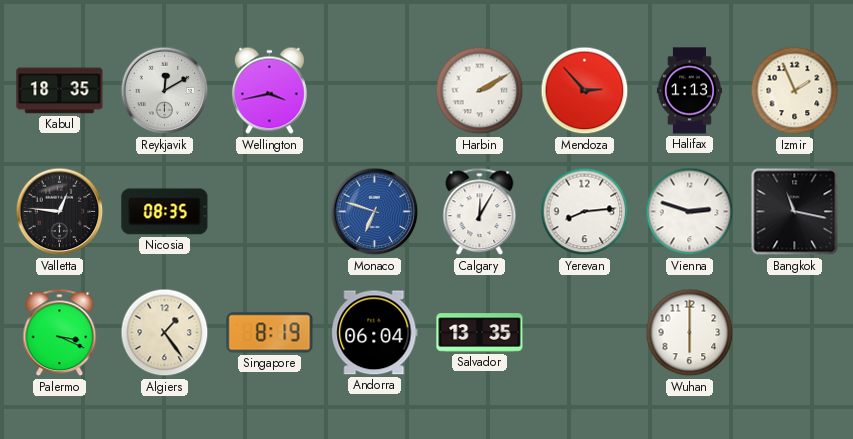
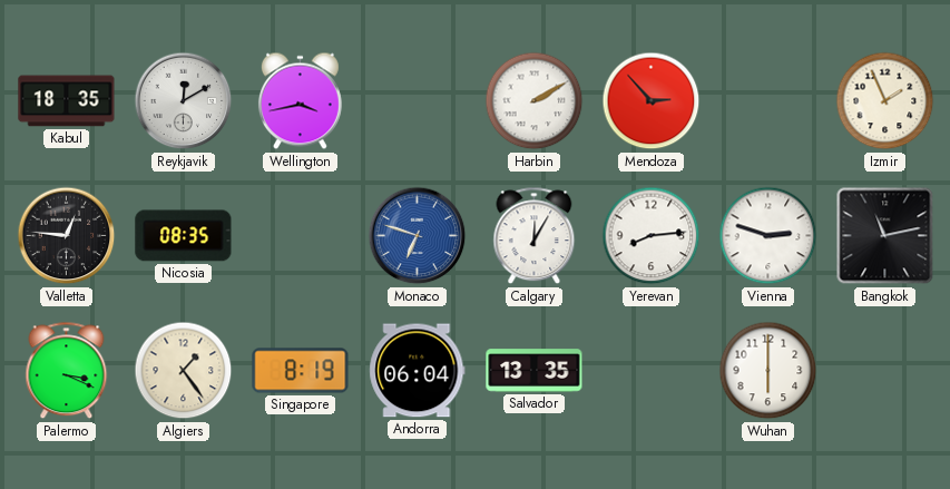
Halifax: 1:13 -> none (689, 91)
Bangkok: 11:17 -> 11:13 (885, 236)
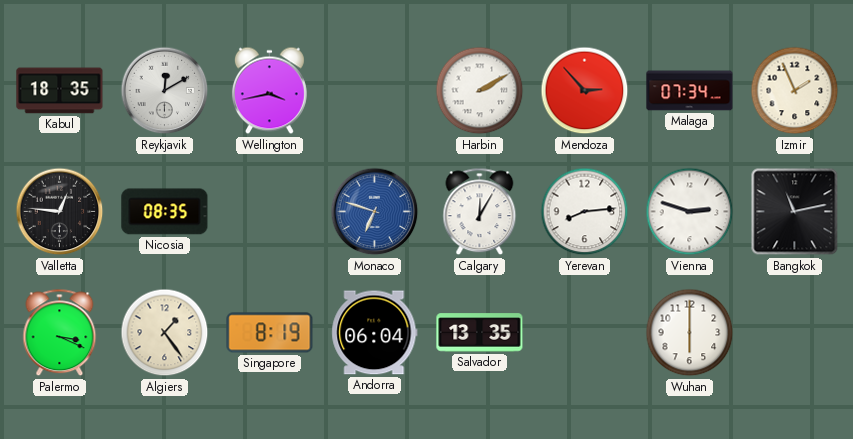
Malaga: none -> 07:34 (690, 91)
